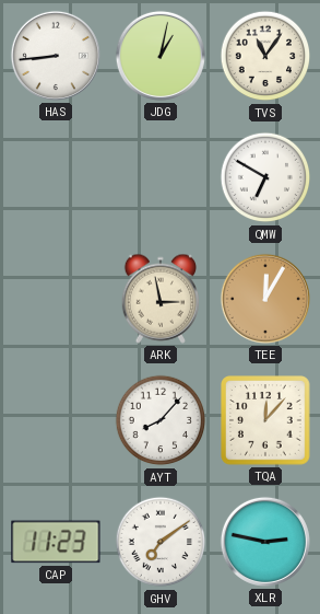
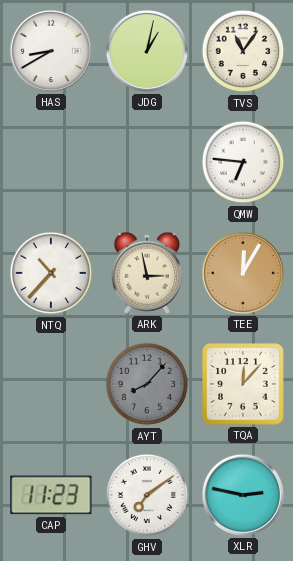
HAS: 8:44 -> 8:40 (51, 51)
QMW: 6:50 -> 6:46 (243, 162)
NTQ: none -> 10:37 (51, 273)
AYT dial: white -> grey (147, 384)
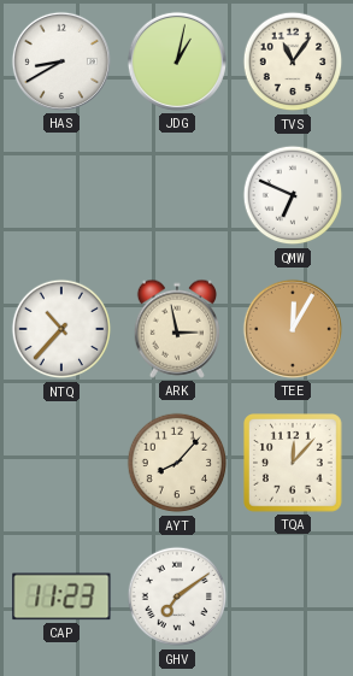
QMW: 6:46 -> 6:49 (293, 195)
AYT dial: grey -> cream (177, 463)
XLR: 2:47 -> none (243, 495)
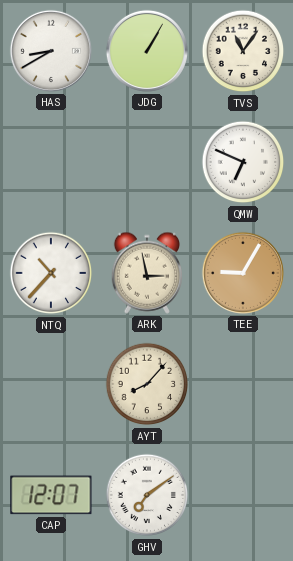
JDG: 1:02 -> 1:05 (147, 51)
TEE: 12:05 -> 9:05 (243, 273)
TQA: 12:07 -> none (294, 464)
CAP: 11:23 -> 12:07 (51, 495)
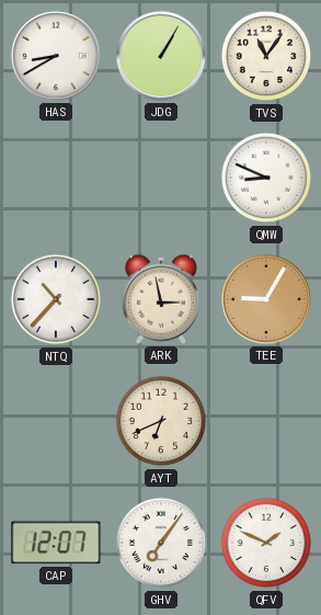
QMW: 6:49 -> 8:49 (266, 178)
AYT: 8:07 -> 6:41 (161, 421)
GHV: 7:09 -> 7:06 (161, 543)
QFV: none -> 1:49 (266, 543)
